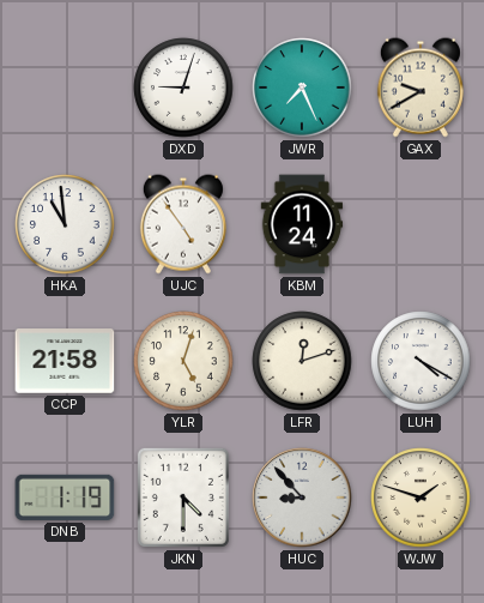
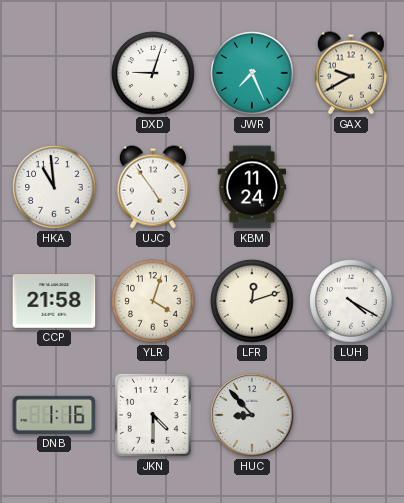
YLR: 5:03 -> 4:03 (153, 301)
DNB: 1:19 -> 1:16 (54, 415)
WJW: 1:48 -> none (421, 498)
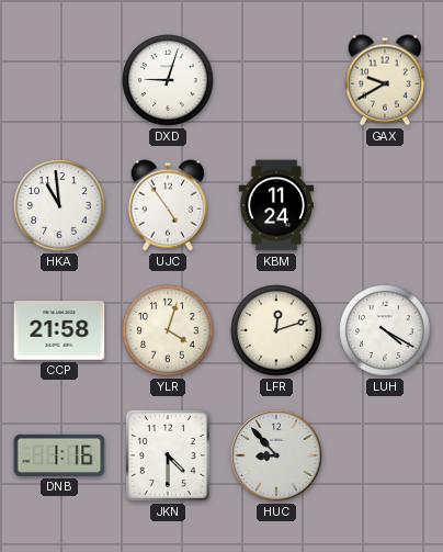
JWR: 7:26 -> none (252, 73)
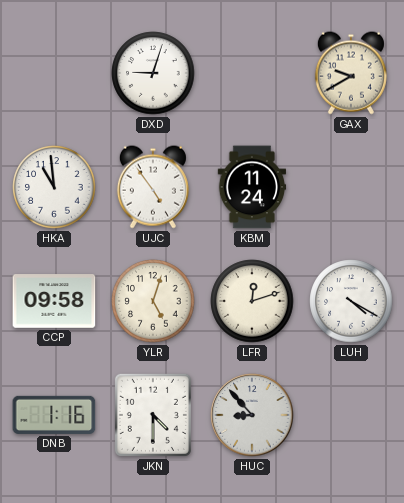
CCP: 21:58 -> 09:58 (54, 301)
YLR: 4:03 -> 5:03 (153, 301)
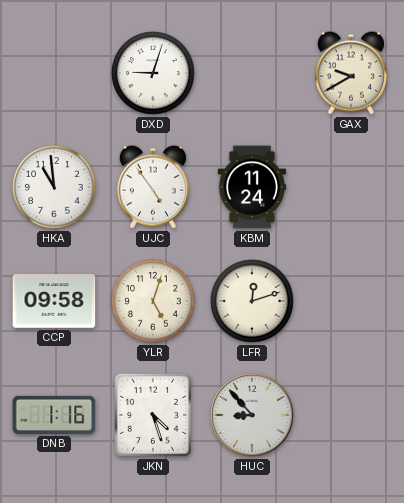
LUH: 4:20 -> none (351, 301)
JKN: 4:30 -> 4:27 (153, 415)
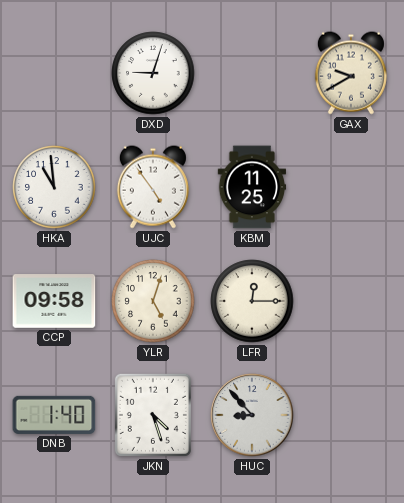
KBM: 11:24 -> 11:25 (252, 187)
LFR: 12:12 -> 12:15 (252, 301)
DNB: 1:16 -> 1:40 (54, 415)
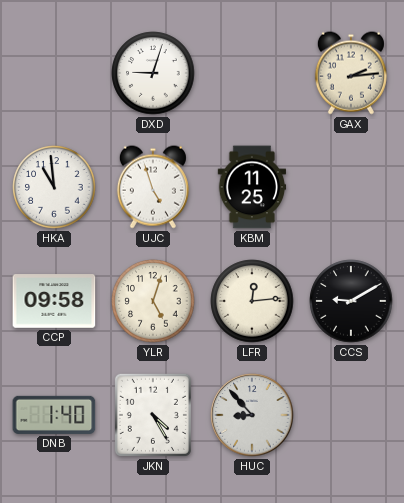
GAX: 9:40 -> 2:14 (351, 73)
UJC: 4:54 -> 4:57 (153, 187)
LFR: 12:15 -> 12:14 (252, 301)
CCS: none -> 9:10 (351, 301)
JKN: 4:27 -> 4:25 (153, 415)
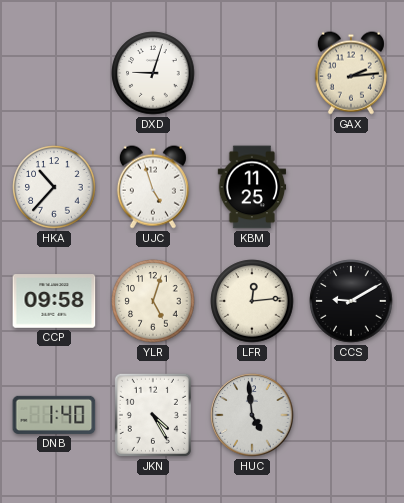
HKA: 10:59 -> 10:37 (54, 187)
HUC: 8:53 -> 4:59 (252, 415)
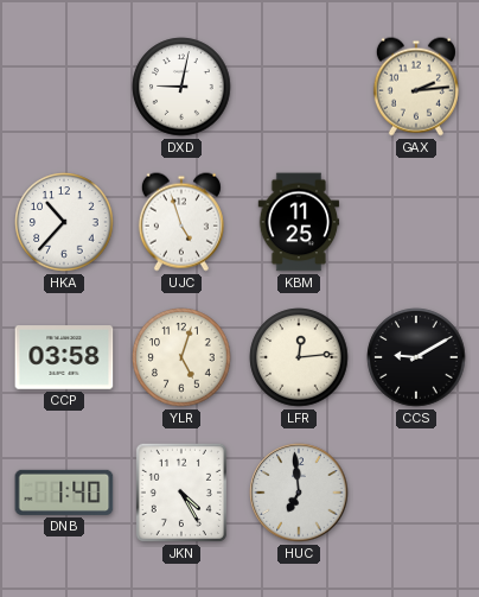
DXD: 9:03 -> 9:02 (181, 87)
CCP: 09:58 -> 03:58 (64, 357)
HUC: 4:59 -> 6:59 (299, 493)
